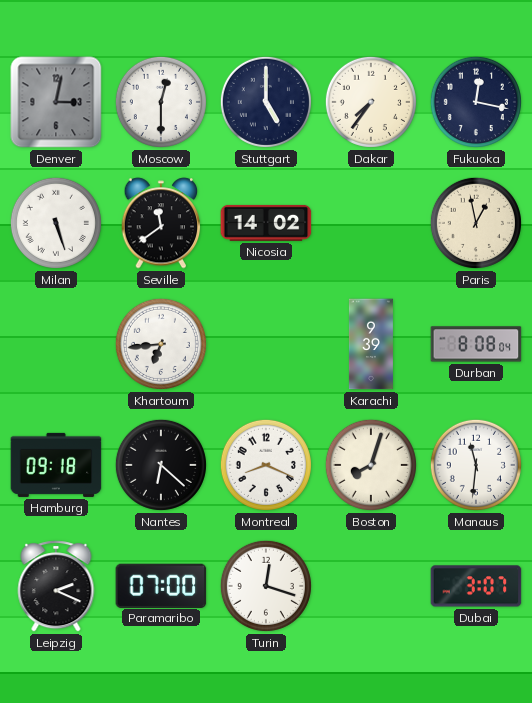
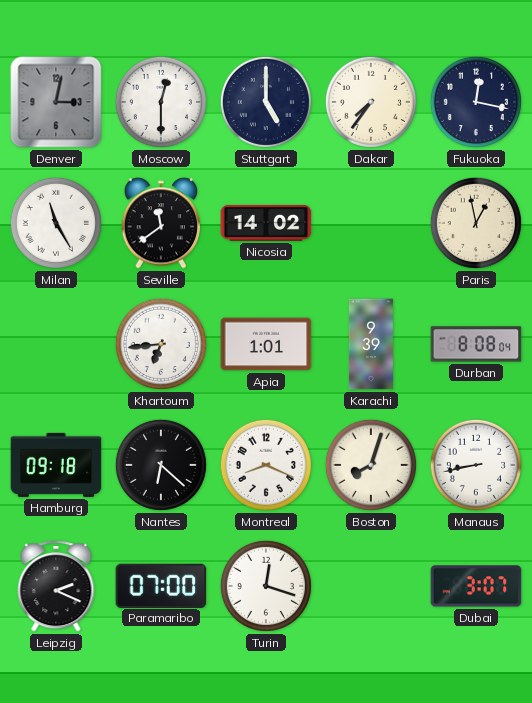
Milan: 5:27 -> 11:25 (56, 223)
Apia: none -> 1:01 (266, 344)
Manaus: 11:31 -> 8:43 (476, 465)
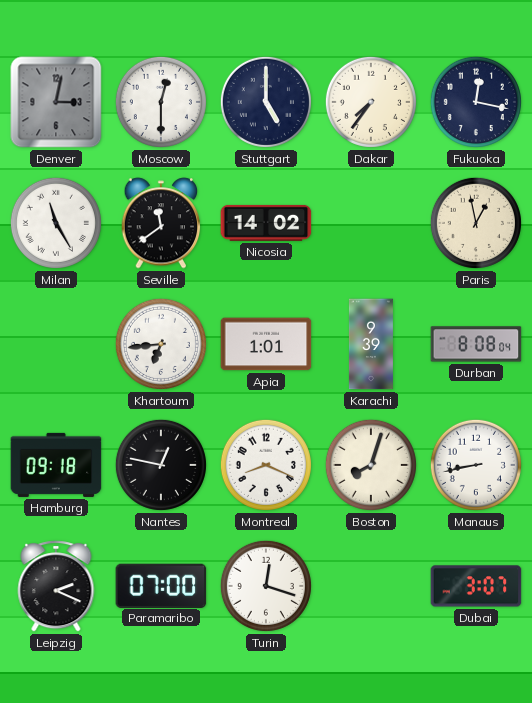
Nantes: 6:22 -> 12:47 (161, 465)
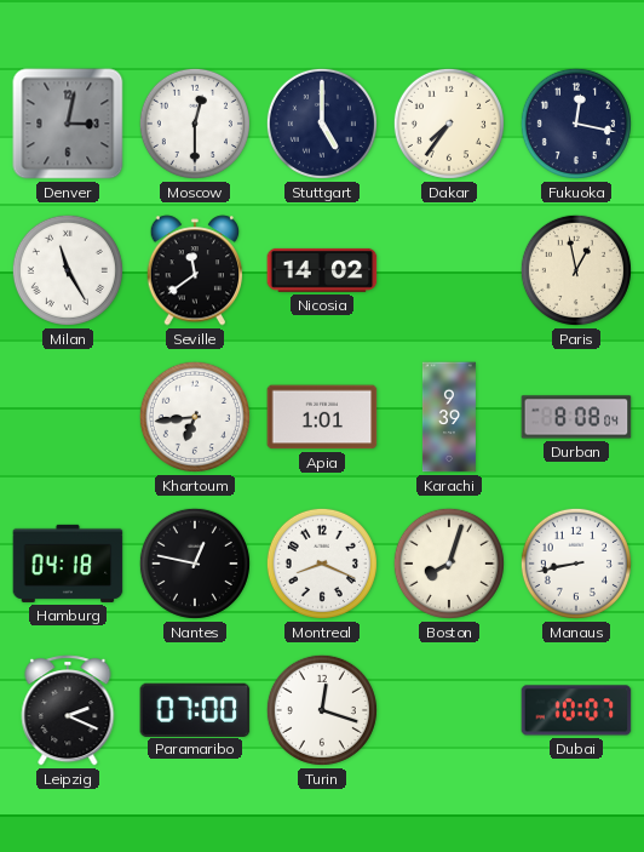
Hamburg: 09:18 -> 04:18 (68, 564)
Dubai: 3:07 -> 10:07 (576, 710)
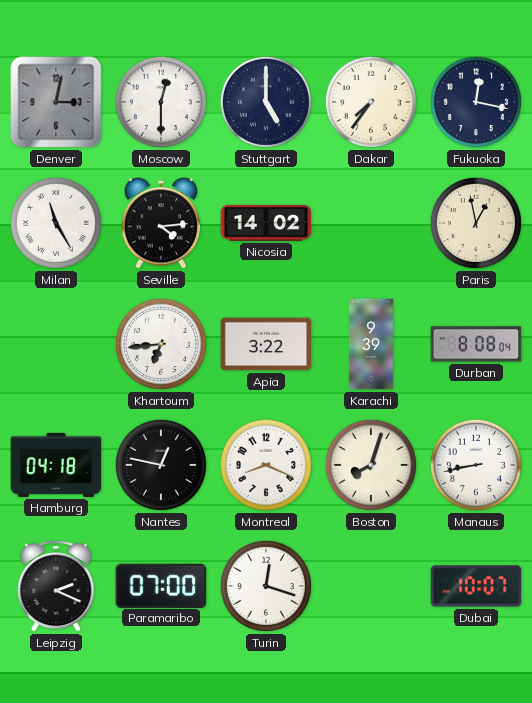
Seville: 11:39 -> 4:14 (161, 223)
Apia: 1:01 -> 3:22 (266, 344)
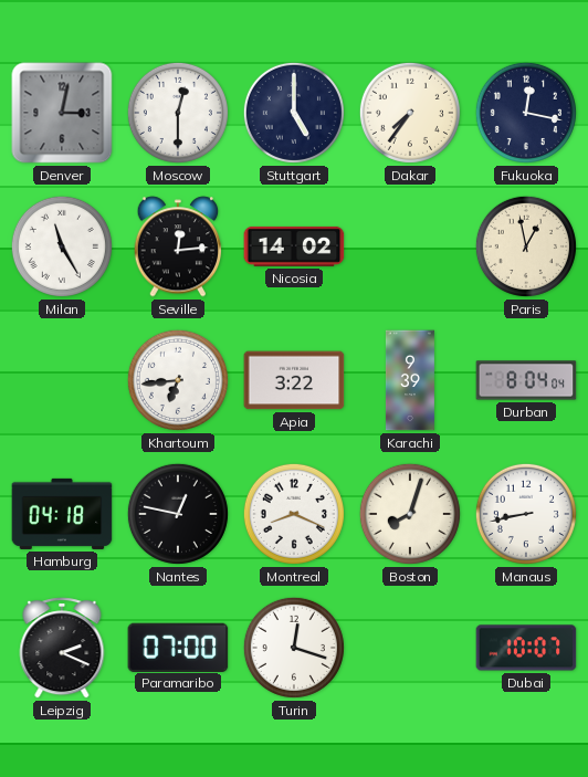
Seville: 4:14 -> 12:14 (178, 246)
Durban: 8:08 -> 8:04 (526, 380)
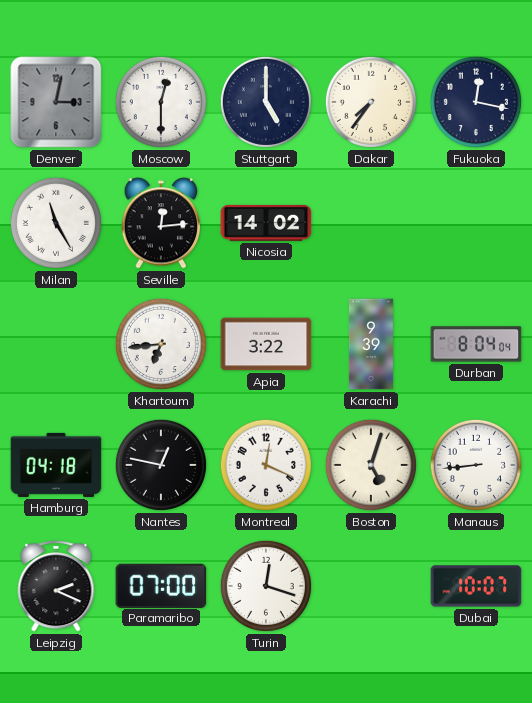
Paris: 12:58 -> none (526, 246)
Montreal: 8:19 -> 12:19 (266, 465)
Boston: 8:03 -> 5:03 (371, 465)
Manaus: 8:43 -> 8:44 (476, 465)
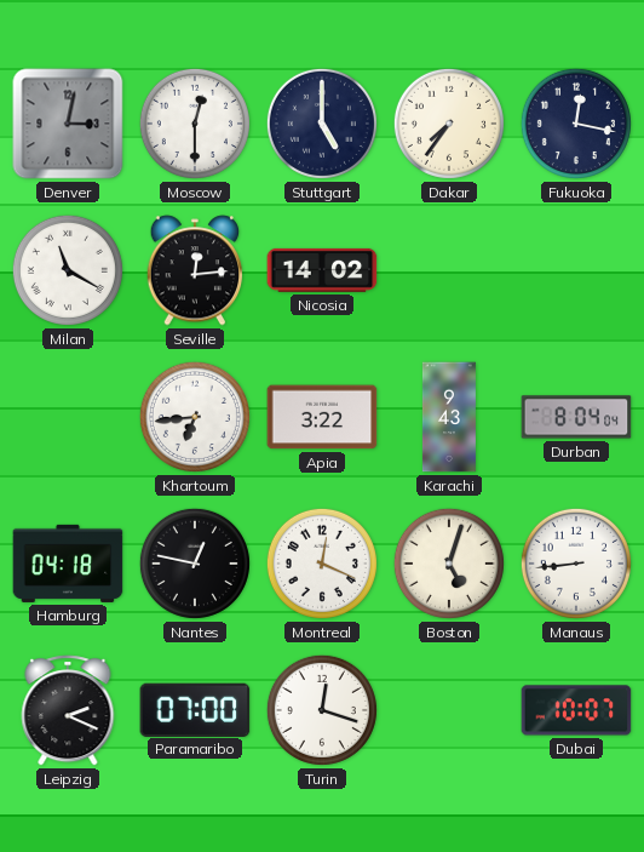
Milan: 11:25 -> 11:20 (68, 270)
Karachi: 9:39 -> 9:43 (449, 417)
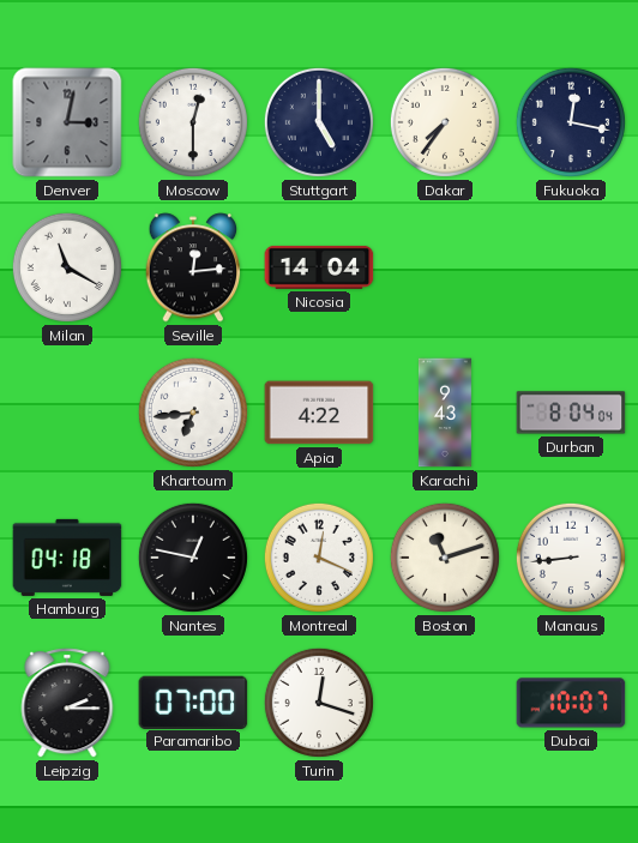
Nicosia: 14:02 -> 14:04 (319, 267)
Apia: 3:22 -> 4:22 (319, 413)
Boston: 5:03 -> 11:12 (445, 558)
Leipzig: 2:19 -> 2:15 (67, 703)
